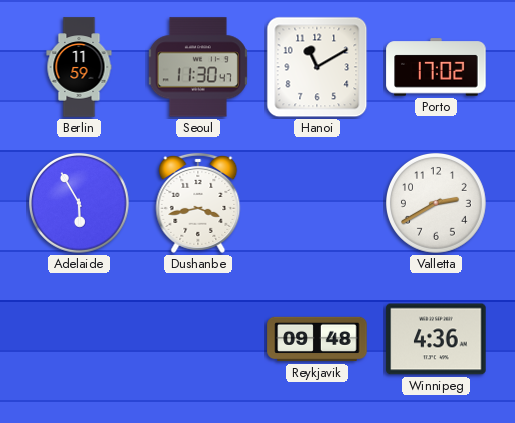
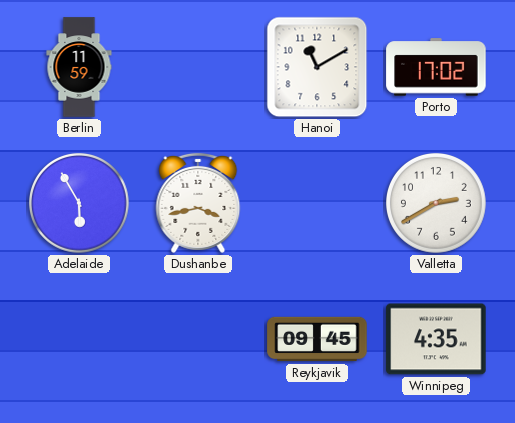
Seoul: 11:30 -> none (198, 67)
Reykjavik: 09:48 -> 09:45 (317, 339)
Winnipeg: 4:36 -> 4:35 (436, 339)
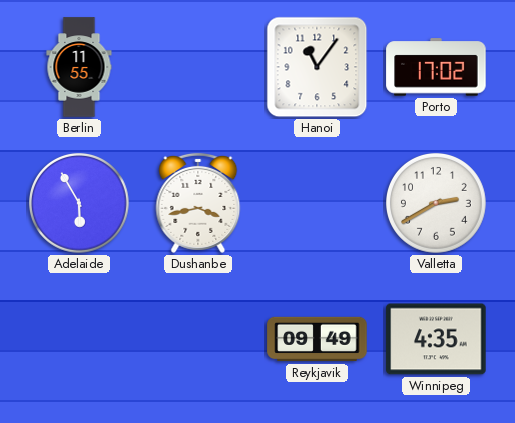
Berlin: 11:59 -> 11:55 (79, 67)
Hanoi: 11:10 -> 11:06 (317, 67)
Reykjavik: 09:45 -> 09:49 (317, 339)
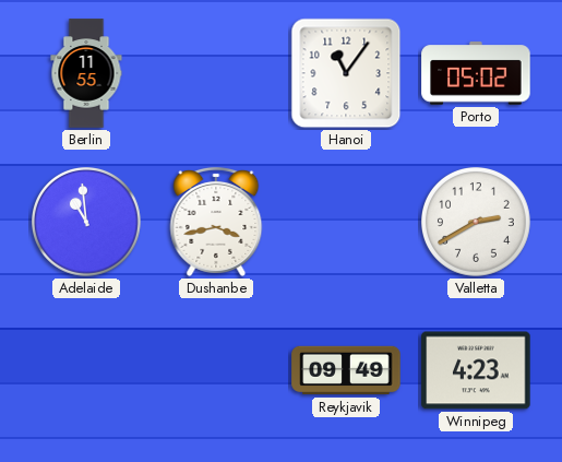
Porto: 17:02 -> 05:02 (476, 73)
Adelaide: 5:55 -> 10:59 (87, 223)
Winnipeg: 4:35 -> 4:23 (476, 370)
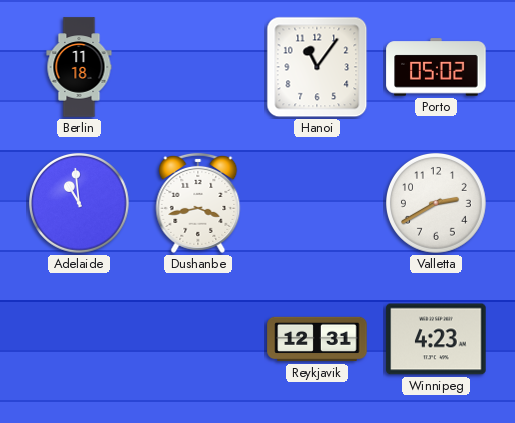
Berlin: 11:55 -> 11:18 (79, 67)
Reykjavik: 09:49 -> 12:31 (317, 339)
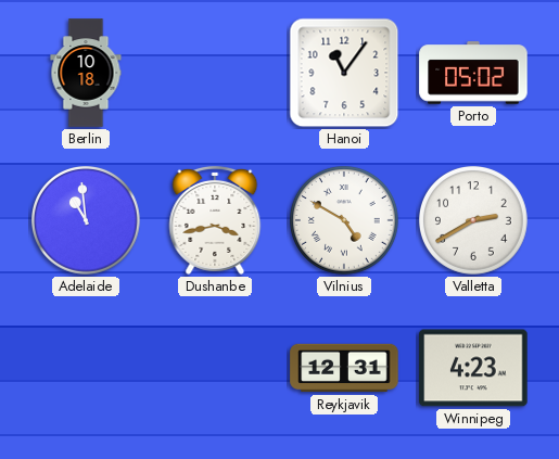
Berlin: 11:18 -> 10:18 (86, 73)
Vilnius: none -> 4:50 (345, 221)
